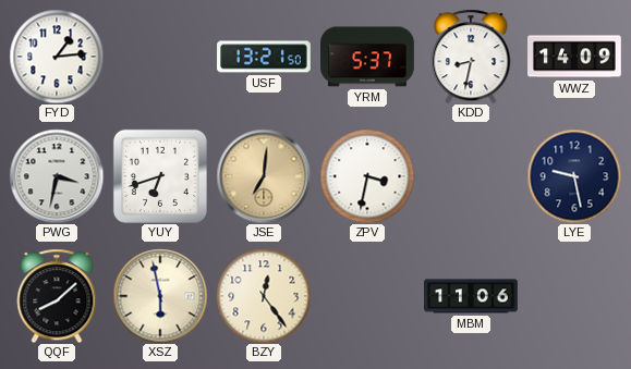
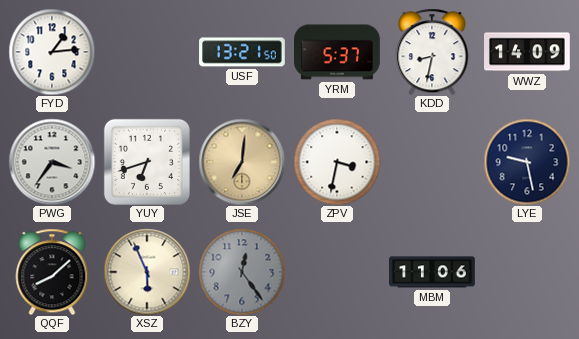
PWG: 3:32 -> 3:36 (52, 162)
XSZ: 5:58 -> 5:56 (147, 272)
BZY dial: cream -> grey (242, 272)
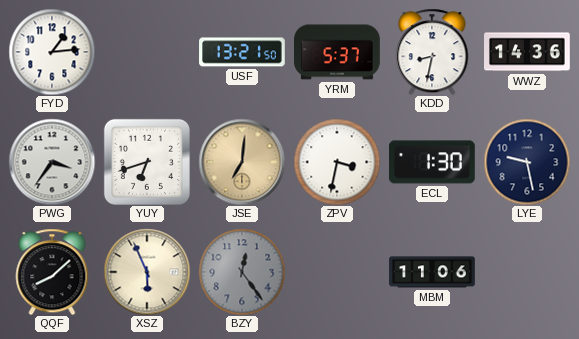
WWZ: 14:09 -> 14:36 (528, 52)
ECL: none -> 1:30 (433, 162)
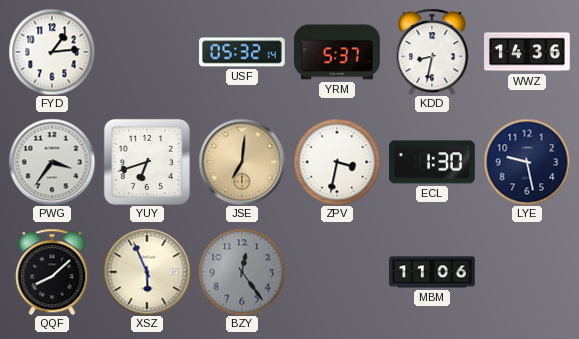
USF: 13:21 -> 05:32 (242, 52)
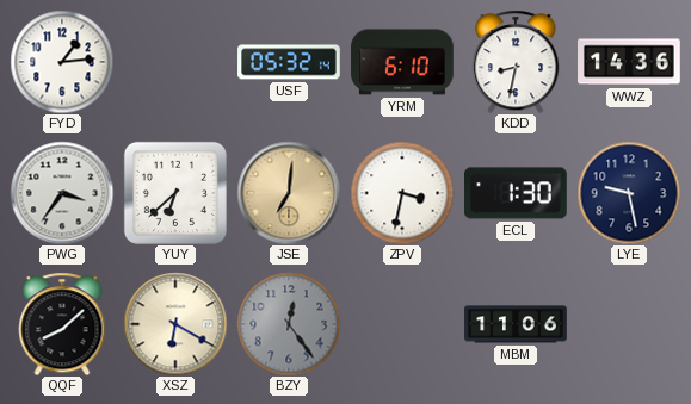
YRM: 5:37 -> 6:10 (402, 62)
YUY: 6:42 -> 6:38 (175, 193)
XSZ: 5:56 -> 6:20 (175, 324)
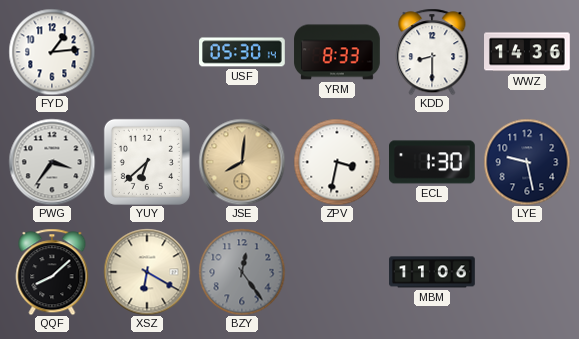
USF: 05:32 -> 05:30 (242, 52)
YRM: 6:10 -> 8:33 (337, 52)
KDD: 8:32 -> 8:30 (432, 52)
JSE: 7:01 -> 8:01 (242, 162)
